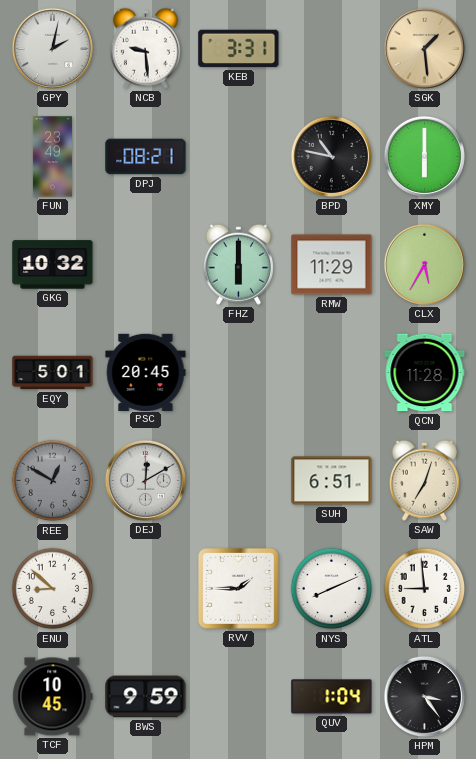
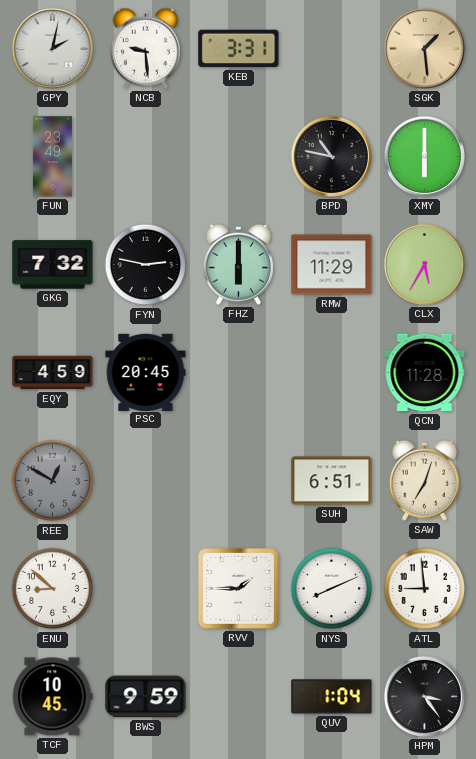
DPJ: 08:21 -> none (146, 157)
GKG: 10:32 -> 7:32 (53, 265)
FYN: none -> 2:47 (146, 265)
EQY: 5:01 -> 4:59 (53, 373)
DEJ: 12:10 -> none (145, 480)
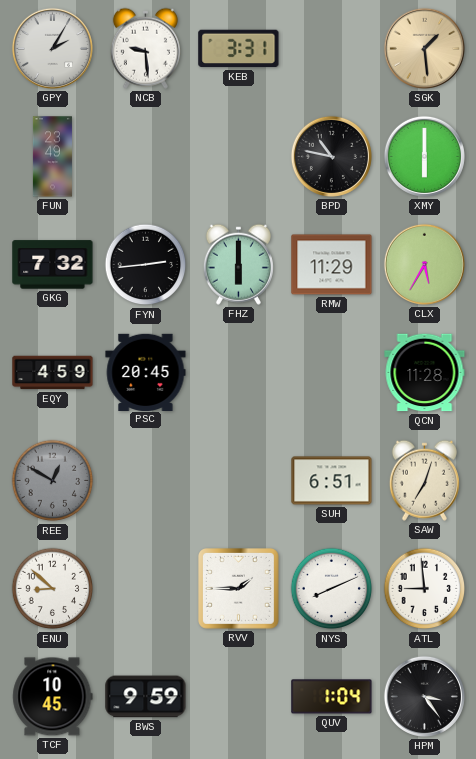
GPY: 2:02 -> 2:05 (52, 48)
FYN: 2:47 -> 2:44 (146, 265)
